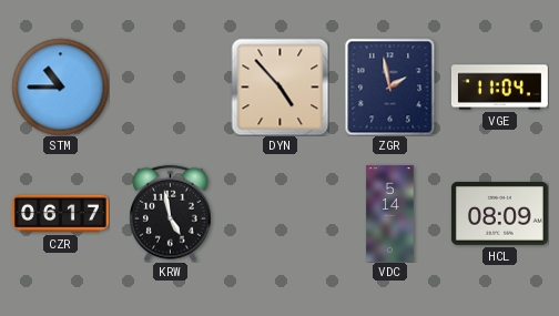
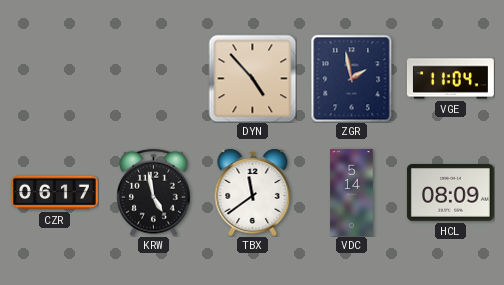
STM: 10:45 -> none (60, 86)
TBX: none -> 11:39 (253, 192)
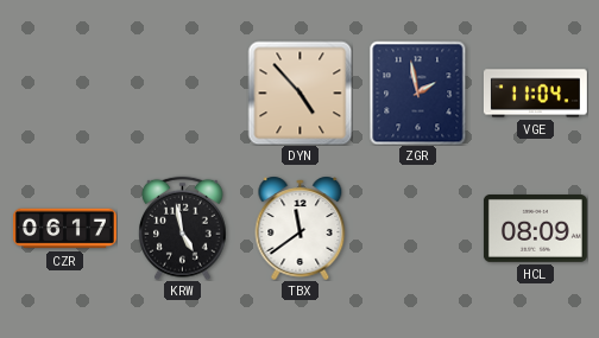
VDC: 5:14 -> none (352, 192)
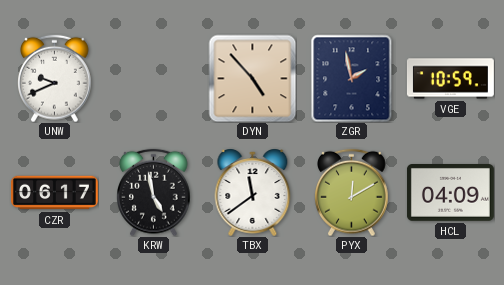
UNW: none -> 9:41 (55, 78)
VGE: 11:04 -> 10:59 (450, 79)
PYX: none -> 12:10 (352, 192)
HCL: 08:09 -> 04:09 (450, 193)
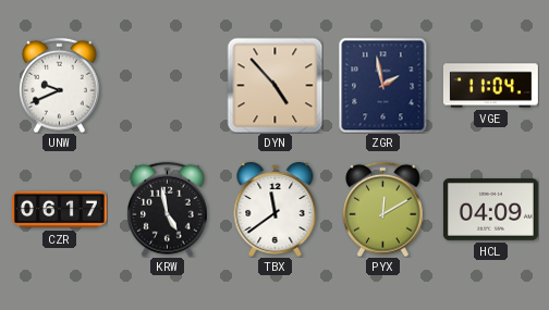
VGE: 10:59 -> 11:04 (490, 86)
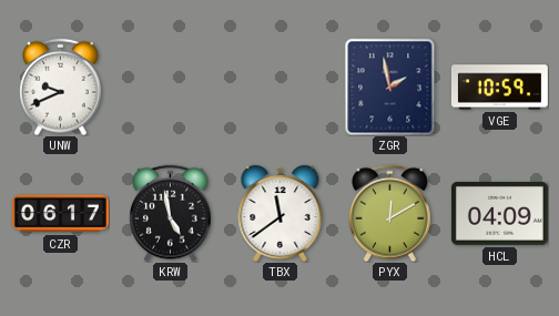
DYN: 4:53 -> none (274, 85)
VGE: 11:04 -> 10:59 (499, 88)
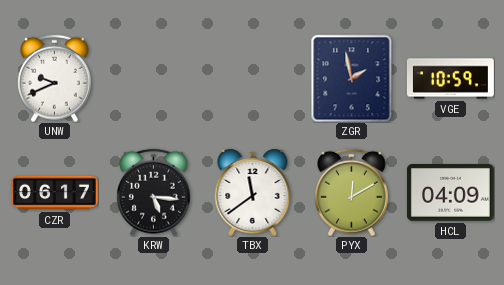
KRW: 4:58 -> 5:16 (154, 192)
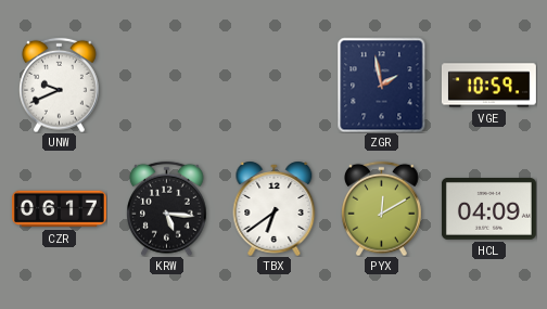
TBX: 11:39 -> 6:39 (275, 208)
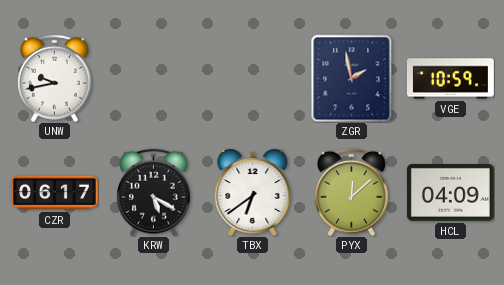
UNW: 9:41 -> 9:43 (55, 78)
KRW: 5:16 -> 5:20 (154, 192)
PYX: 12:10 -> 12:08 (352, 192)
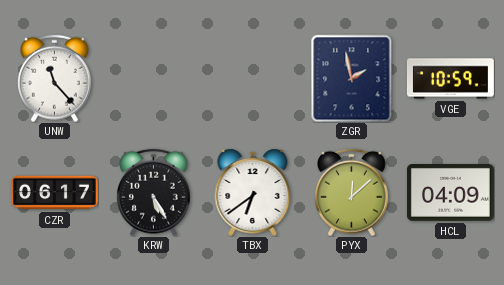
UNW: 9:43 -> 11:23 (55, 78)
KRW: 5:20 -> 5:25 (154, 192)
